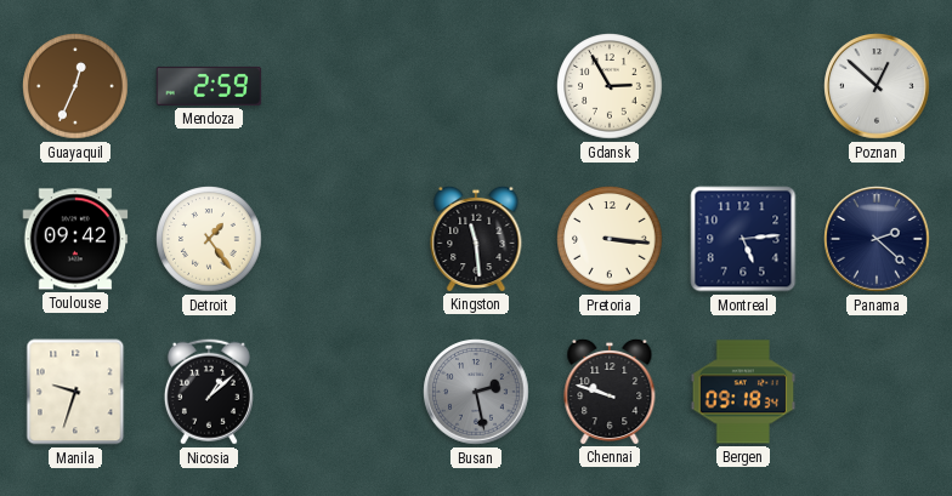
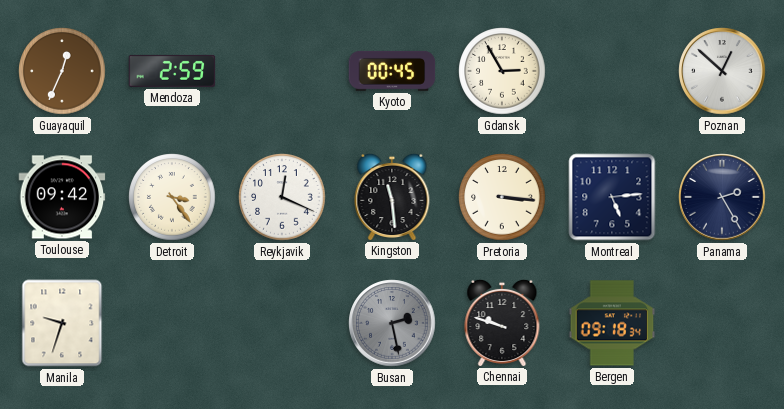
Kyoto: none -> 00:45 (392, 71)
Detroit: 1:24 -> 3:24 (172, 197)
Reykjavik: none -> 12:19 (282, 197)
Panama: 2:22 -> 2:25 (722, 197)
Nicosia: 1:08 -> none (209, 392)
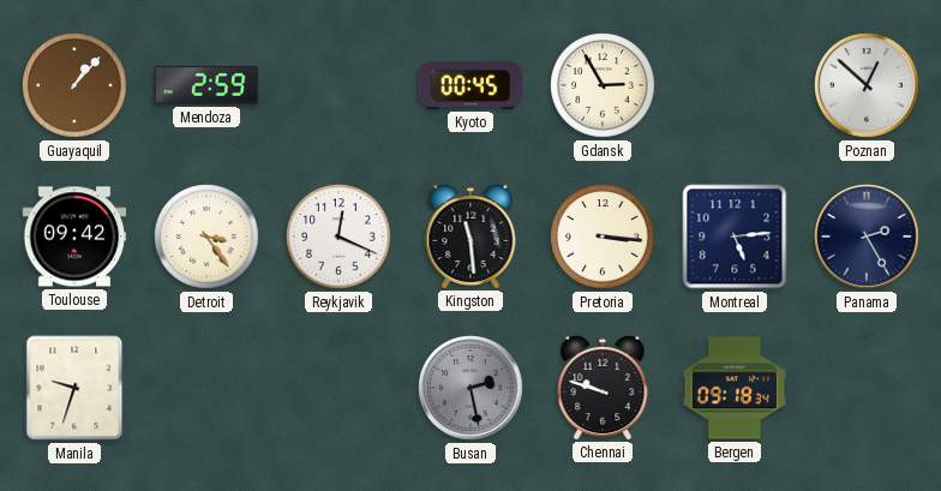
Guayaquil: 12:34 -> 1:07 (74, 85)
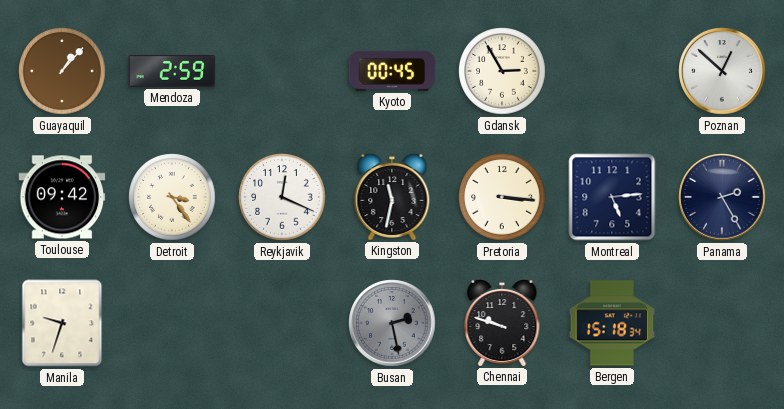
Kingston: 11:29 -> 11:32 (392, 196)
Bergen: 09:18 -> 15:18 (612, 323)
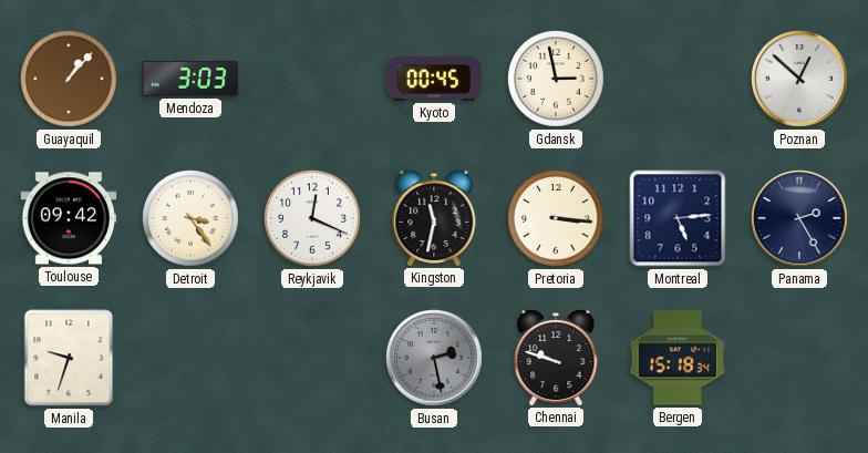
Mendoza: 2:59 -> 3:03 (190, 79)
Gdansk: 2:55 -> 2:58 (556, 79)
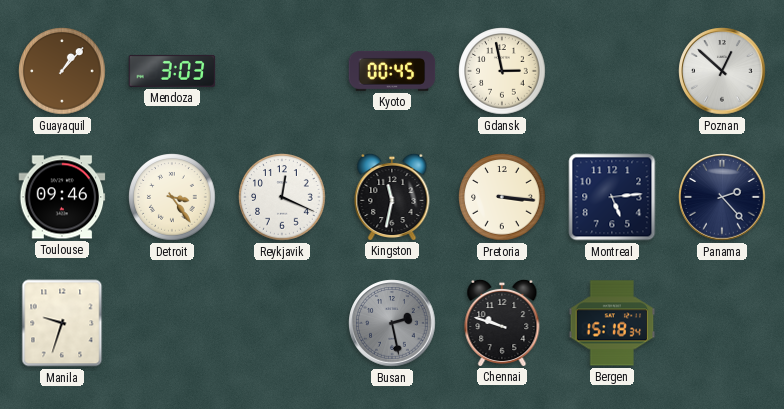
Toulouse: 09:42 -> 09:46 (62, 197)
Panama: 2:25 -> 2:23 (722, 197)
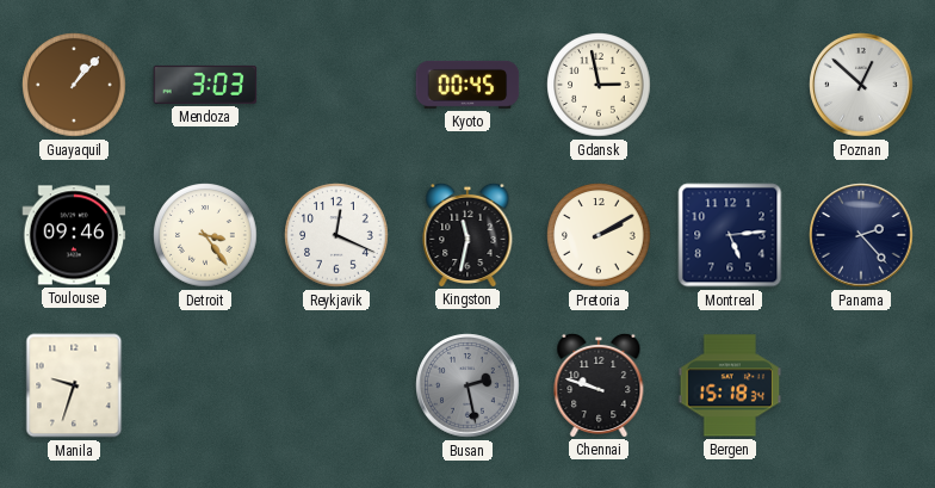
Pretoria: 3:16 -> 2:10 (599, 235)
